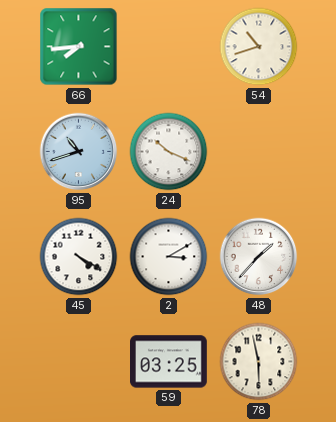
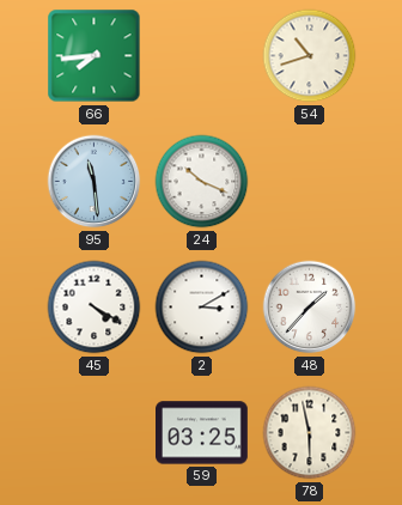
95: 10:42 -> 11:29 (95, 182)
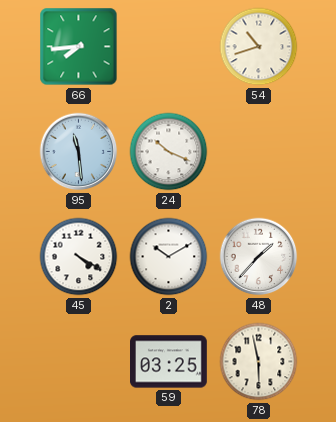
2: 3:10 -> 10:10 (169, 257)
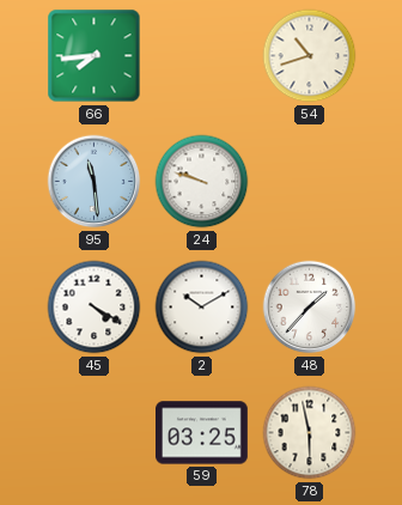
24: 10:19 -> 9:48 (202, 182)
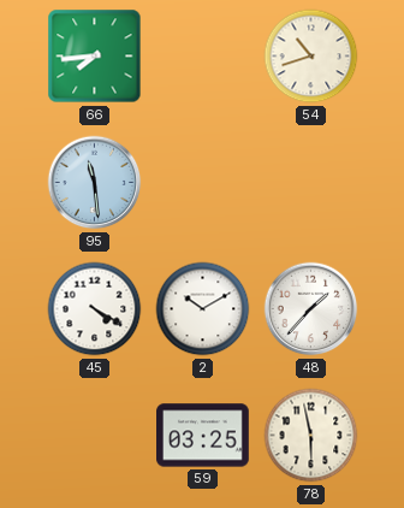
24: 9:48 -> none (202, 182)
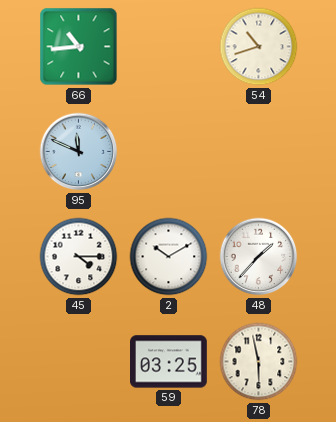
66: 7:44 -> 10:44 (79, 47)
95: 11:29 -> 11:49 (79, 152)
45: 4:20 -> 4:15 (79, 257)
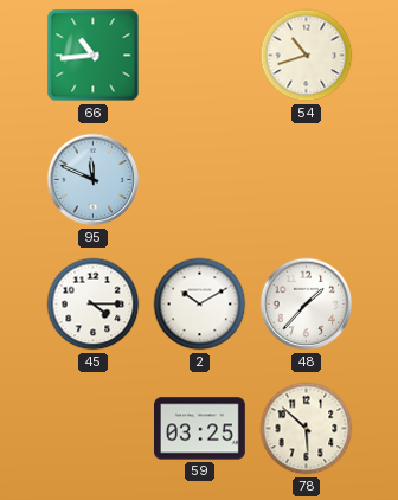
78: 5:58 -> 5:52 (307, 429)
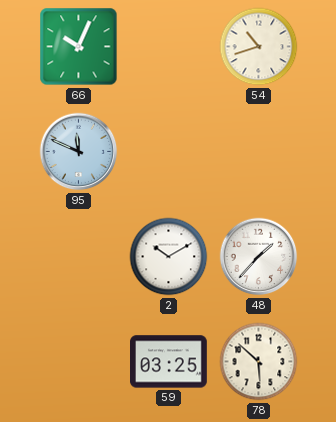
66: 10:44 -> 10:04 (79, 47)
45: 4:15 -> none (94, 305)
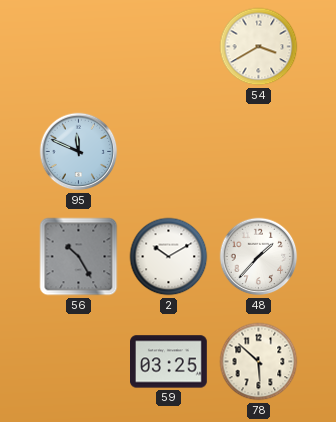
66: 10:04 -> none (79, 47)
54: 10:42 -> 3:40 (259, 47)
56: none -> 10:25 (79, 257)
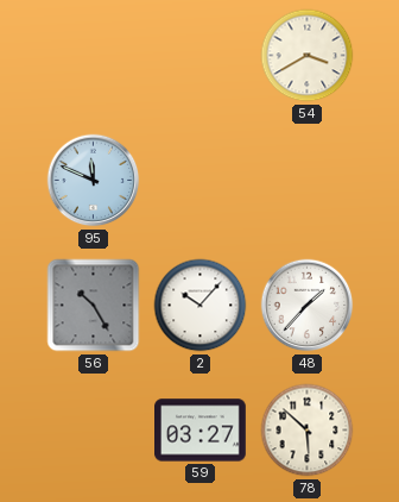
2: 10:10 -> 10:07 (201, 306)
59: 03:25 -> 03:27 (201, 431)
